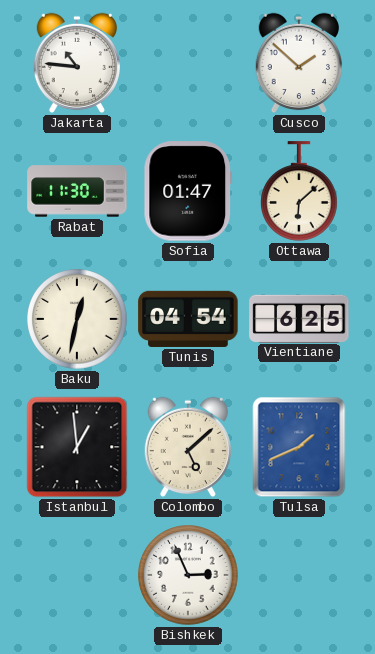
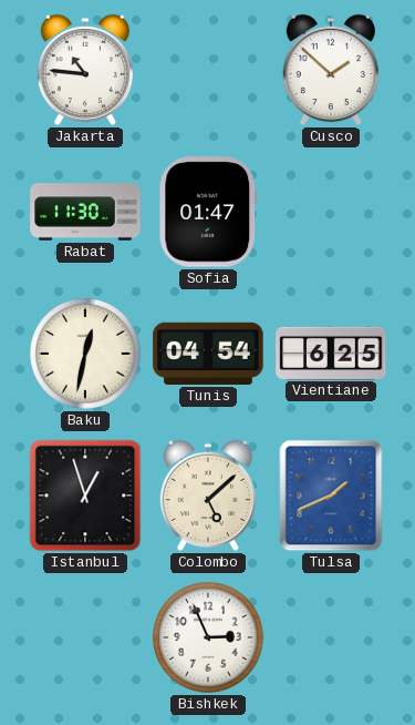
Ottawa: 6:08 -> none (300, 191)
Istanbul: 12:59 -> 12:57 (85, 496)
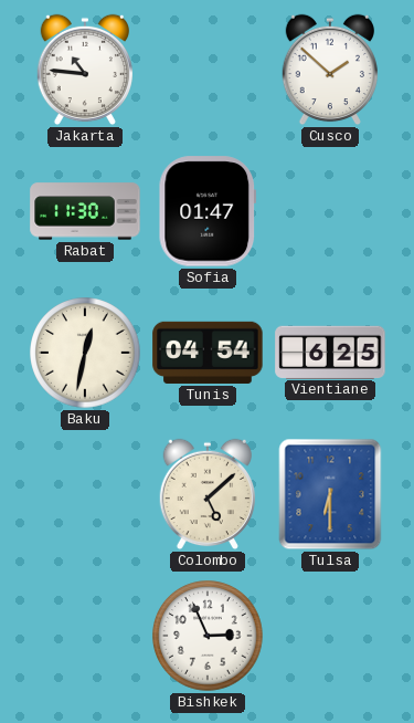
Istanbul: 12:57 -> none (85, 496)
Tulsa: 1:41 -> 6:30 (330, 494)
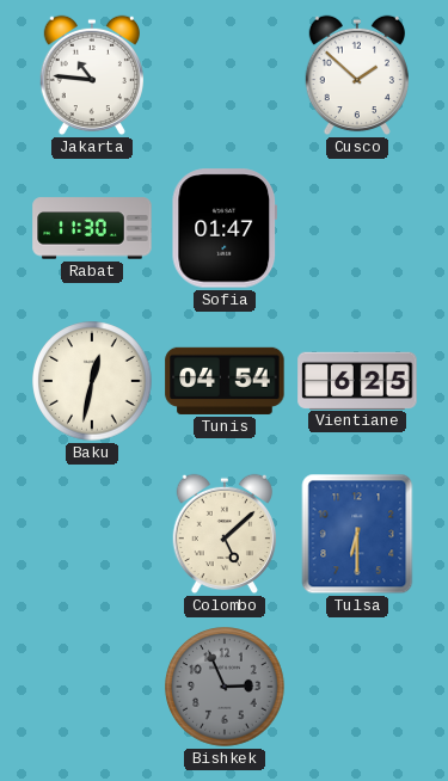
Bishkek dial: white -> grey (225, 687)
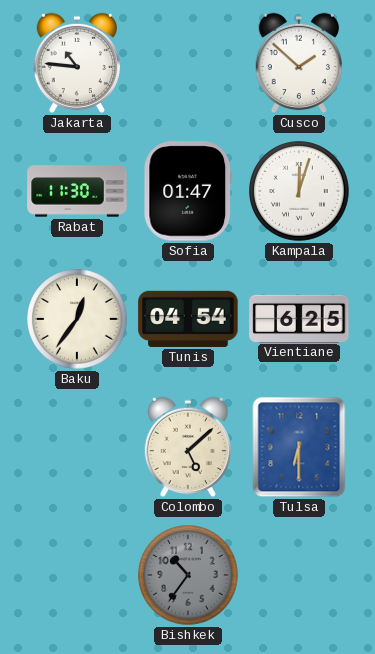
Kampala: none -> 12:03 (299, 191)
Baku: 12:32 -> 12:36 (77, 319)
Bishkek: 2:56 -> 10:36 (188, 575)
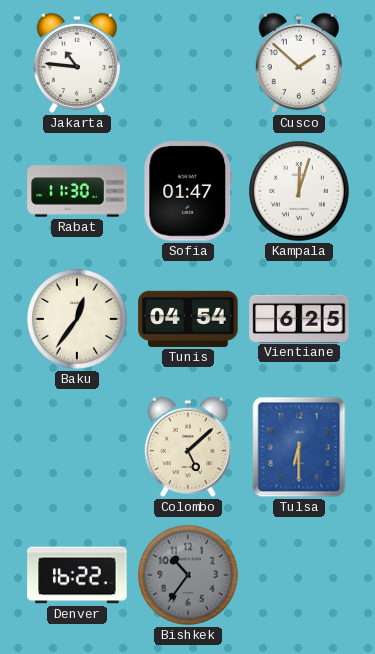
Denver: none -> 16:22 (77, 575)
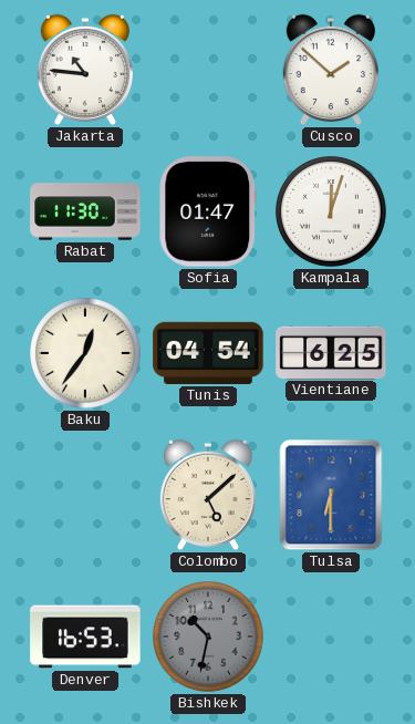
Denver: 16:22 -> 16:53 (85, 637)
Bishkek: 10:36 -> 10:32 (208, 637)
